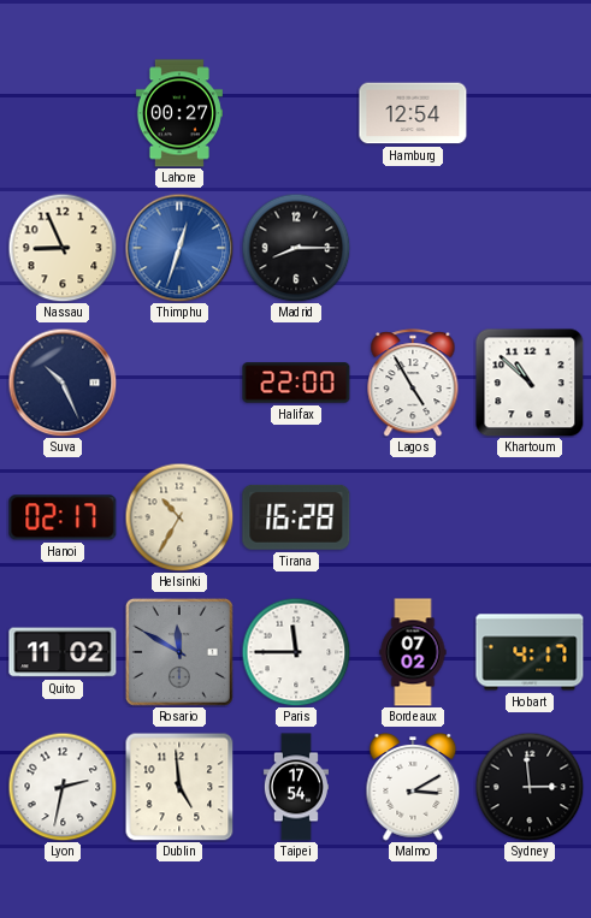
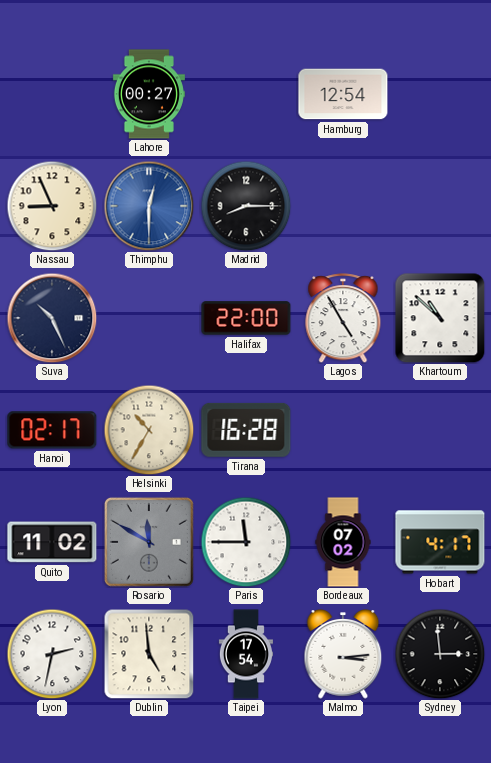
Thimphu: 12:33 -> 12:30 (149, 206)
Malmo: 3:10 -> 3:14 (343, 654)
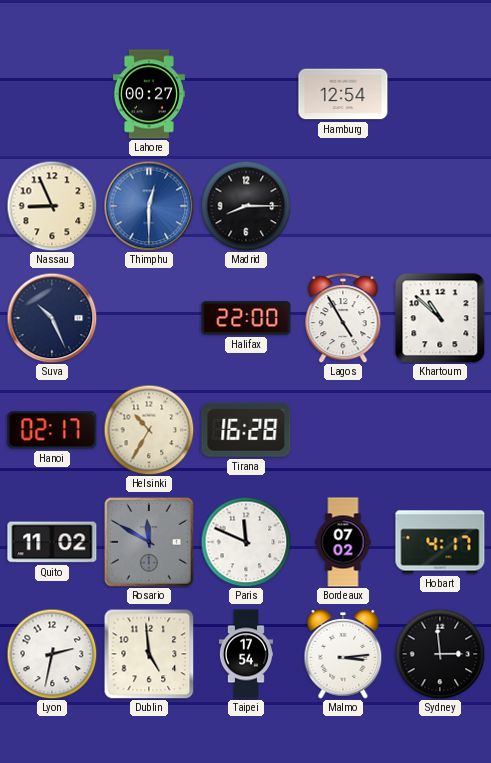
Paris: 11:45 -> 11:49 (246, 542)
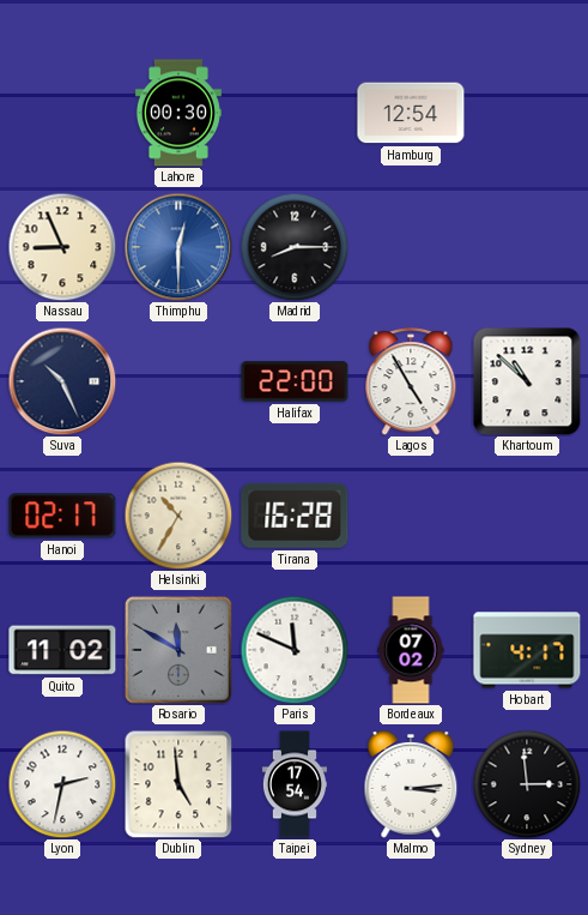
Lahore: 00:27 -> 00:30 (178, 113)
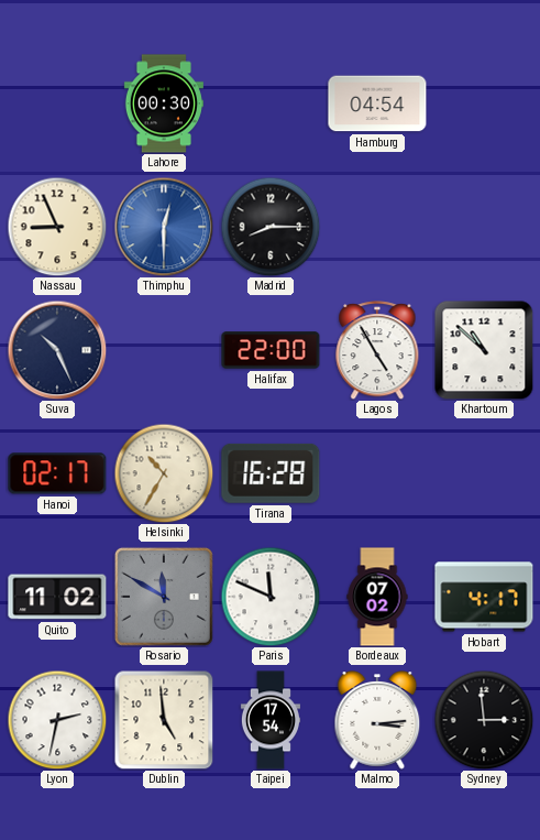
Hamburg: 12:54 -> 04:54 (377, 103)
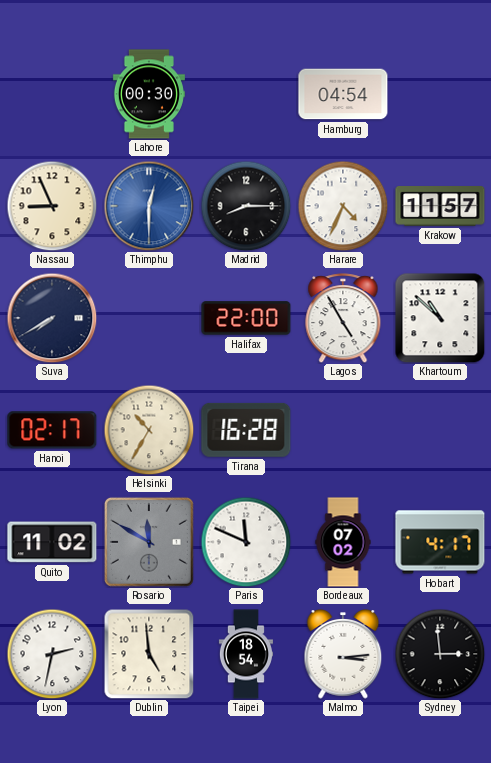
Harare: none -> 4:34 (343, 206)
Krakow: none -> 11:57 (440, 207)
Suva: 10:26 -> 7:40 (52, 318)
Taipei: 17:54 -> 18:54 (246, 654)
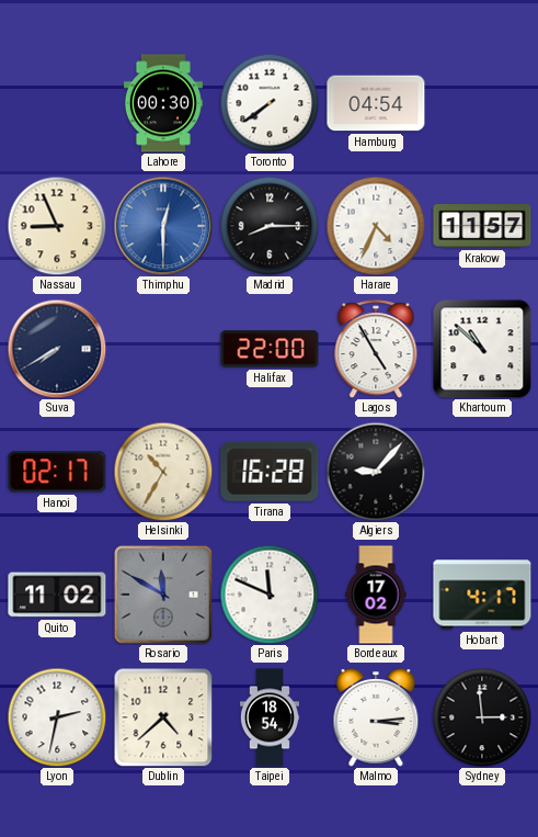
Toronto: none -> 7:39 (270, 103)
Algiers: none -> 9:07 (376, 472)
Bordeaux: 07:02 -> 17:02 (376, 595)
Dublin: 4:59 -> 4:38 (163, 717)
